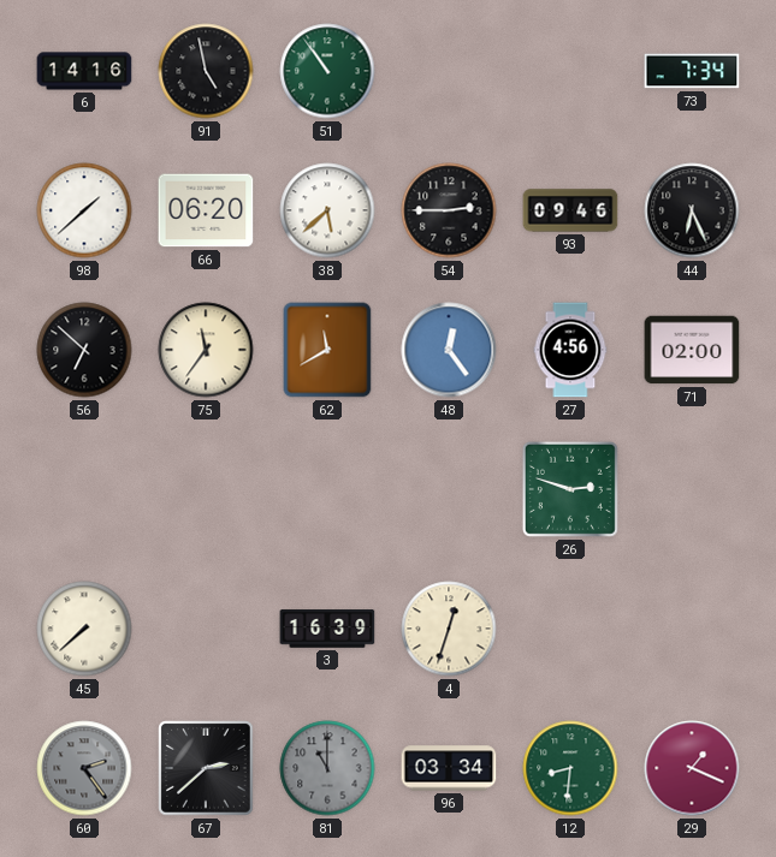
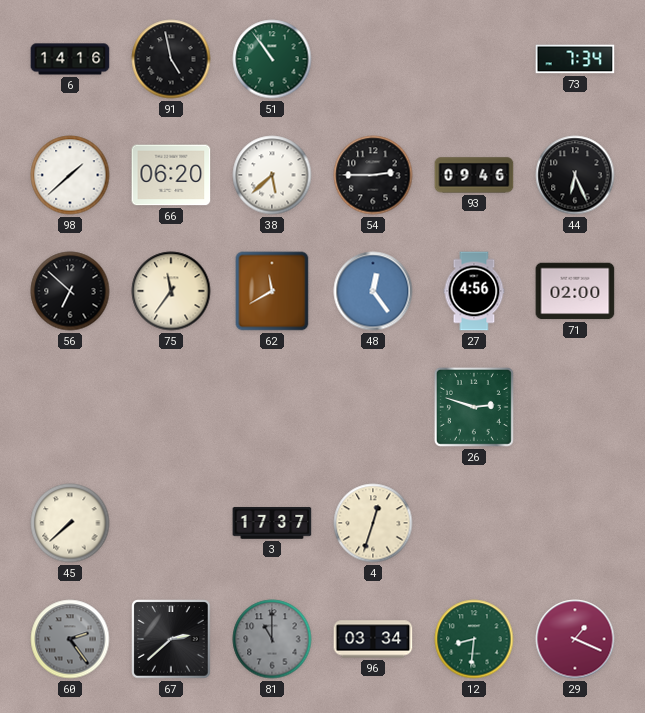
3: 16:39 -> 17:37 (272, 523)
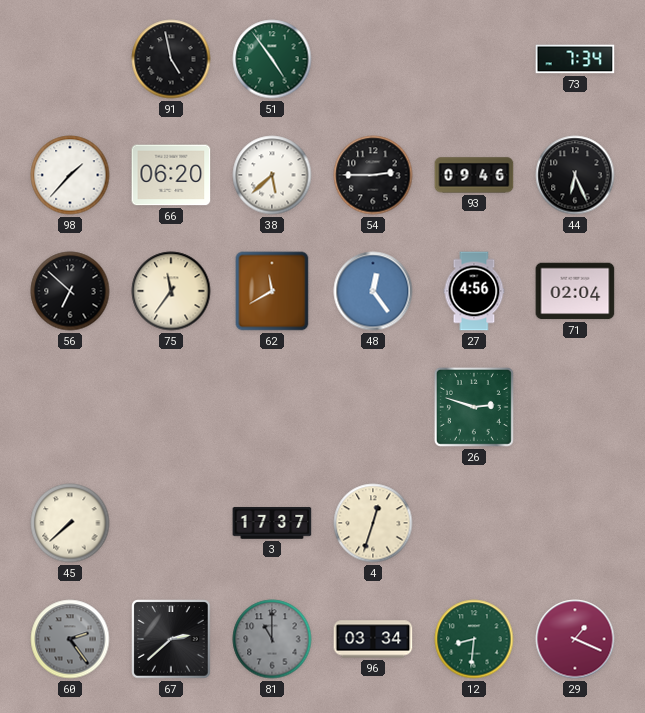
6: 14:16 -> none (70, 59)
51: 10:54 -> 4:54 (272, 59)
98: 1:38 -> 1:37 (70, 175)
71: 02:00 -> 02:04 (575, 291)
